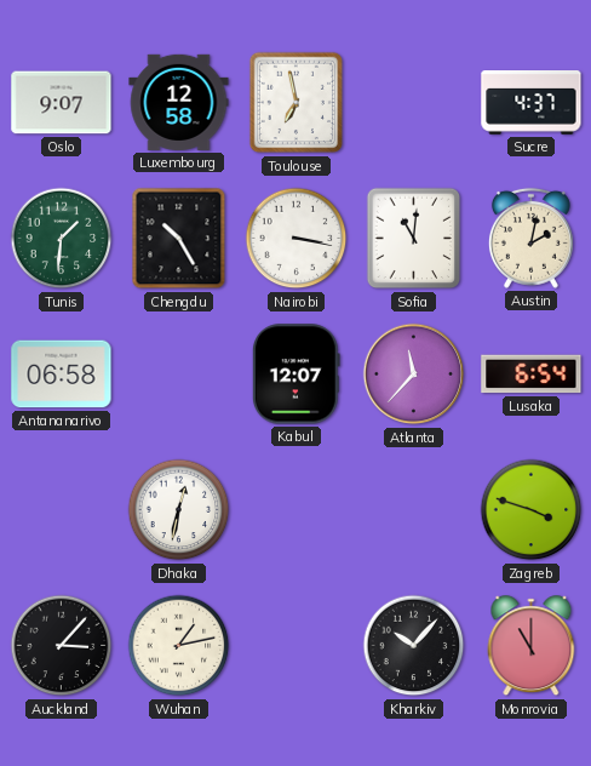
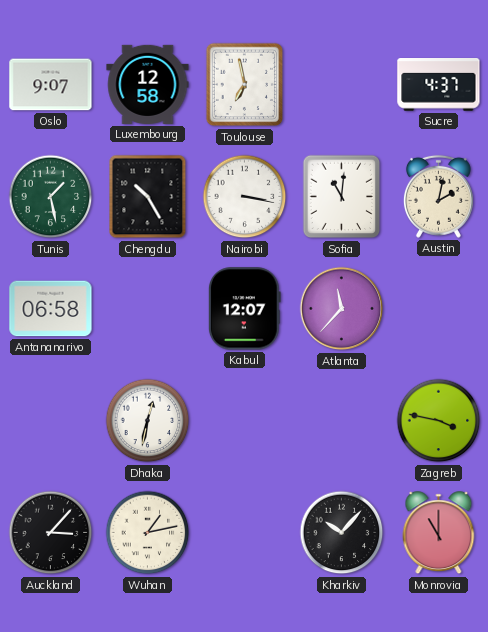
Tunis: 1:31 -> 1:28 (51, 197)
Lusaka: 6:54 -> none (532, 375)
Zagreb: 3:48 -> 3:47 (439, 421)
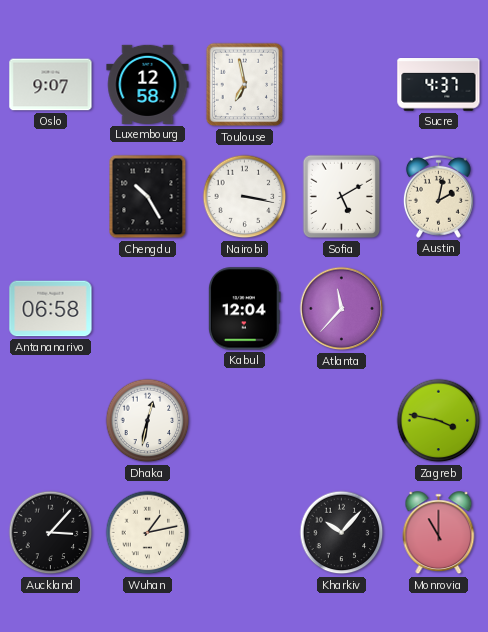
Tunis: 1:28 -> none (51, 197)
Sofia: 11:01 -> 5:10 (342, 197)
Kabul: 12:07 -> 12:04 (244, 309)
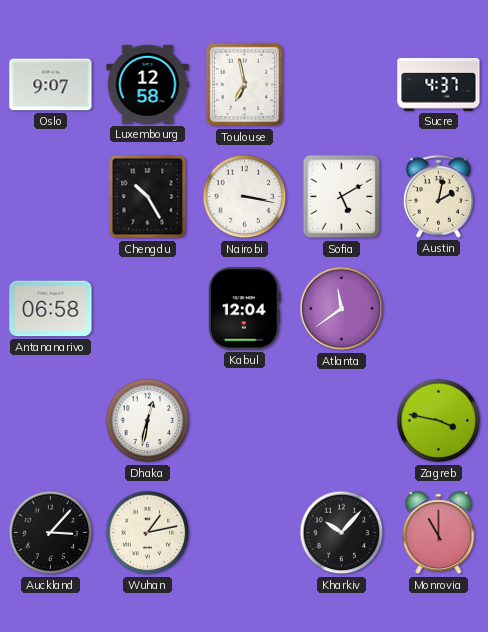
Atlanta: 11:37 -> 11:39 (342, 309)
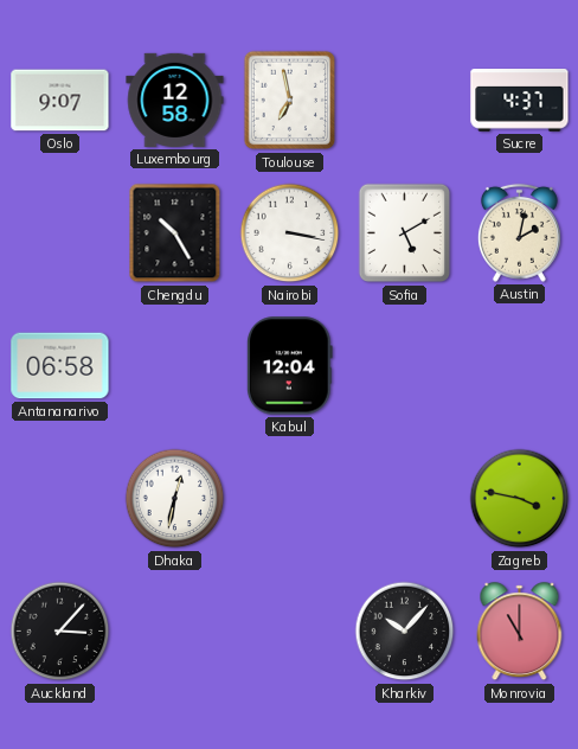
Atlanta: 11:39 -> none (342, 309)
Wuhan: 1:13 -> none (148, 533)
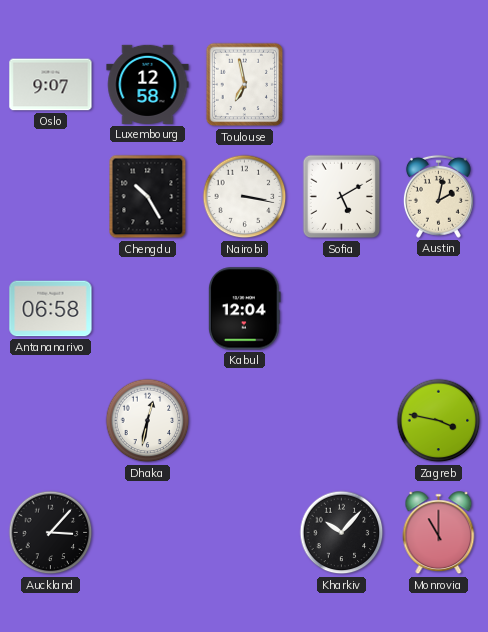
Sucre: 4:37 -> none (520, 101)
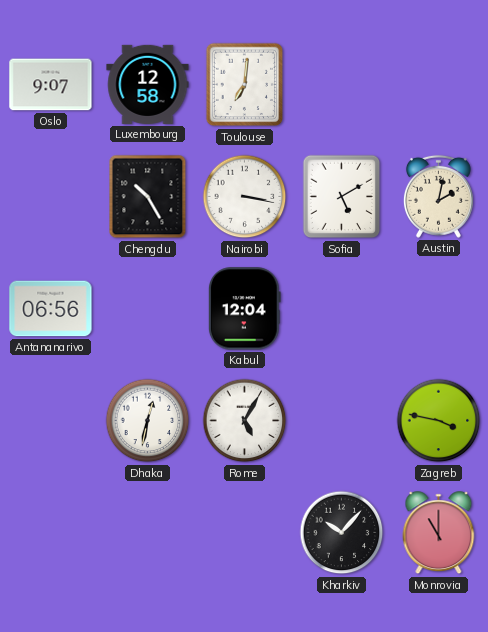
Toulouse: 6:58 -> 7:01 (245, 85)
Antananarivo: 06:58 -> 06:56 (51, 309)
Rome: none -> 5:05 (245, 421)
Auckland: 3:07 -> none (51, 533)
